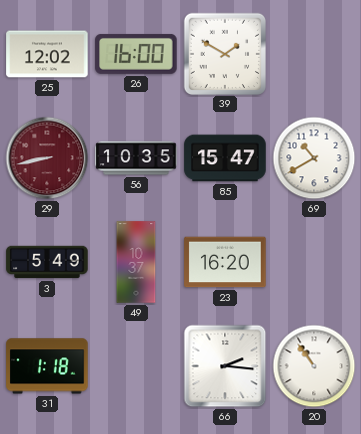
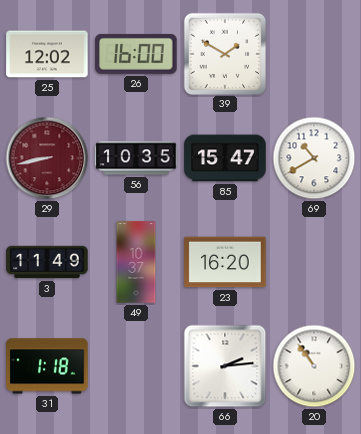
3: 5:49 -> 11:49 (47, 262)
66: 2:16 -> 2:14 (225, 366)
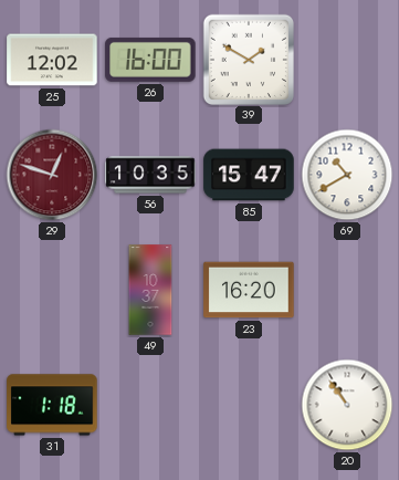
29: 8:43 -> 12:48 (52, 175)
3: 11:49 -> none (47, 262)
66: 2:14 -> none (225, 366)
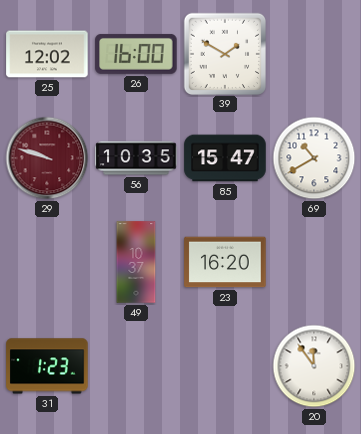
29: 12:48 -> 9:48 (47, 158)
31: 1:18 -> 1:23 (47, 366)
20: 10:54 -> 11:54 (314, 366)
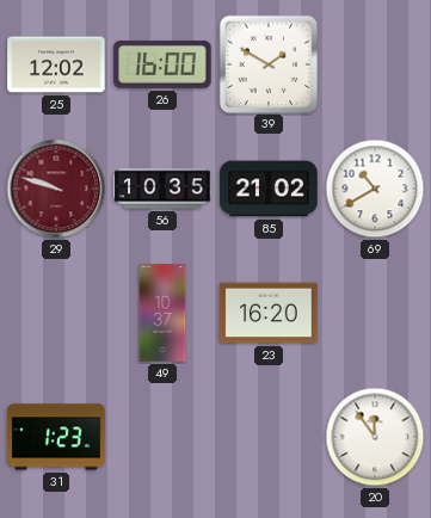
85: 15:47 -> 21:02 (269, 189)
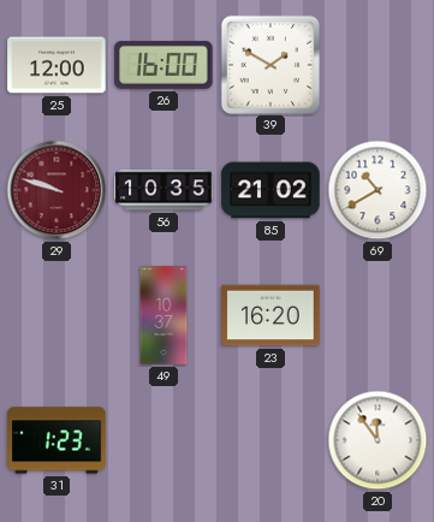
25: 12:02 -> 12:00 (57, 65)
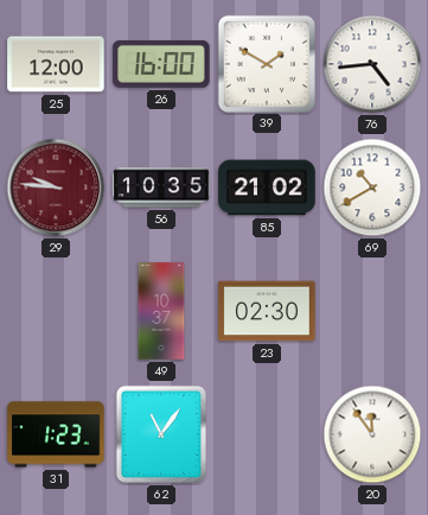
76: none -> 4:44 (372, 64)
29: 9:48 -> 9:46 (56, 187)
23: 16:20 -> 02:30 (267, 311)
62: none -> 11:06 (161, 434)
